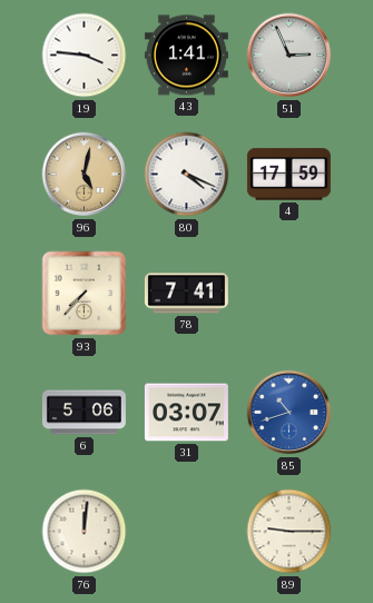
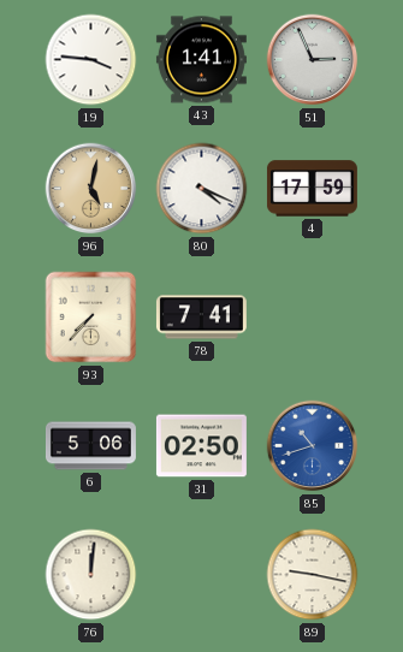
31: 03:07 -> 02:50 (201, 446)
89: 9:15 -> 9:17 (313, 575)
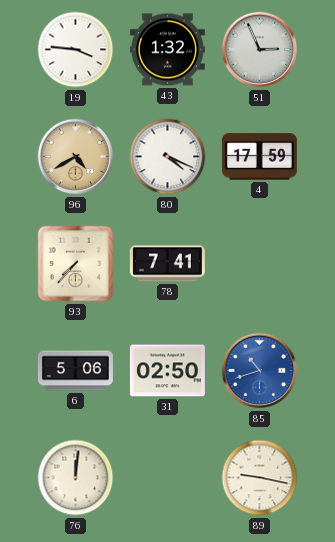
43: 1:41 -> 1:32 (167, 50)
96: 5:02 -> 4:40 (76, 157)
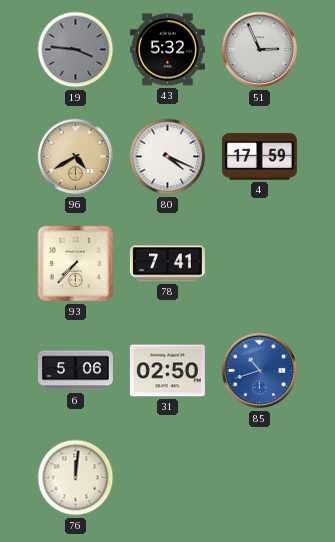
19 dial: white -> grey (76, 50)
43: 1:32 -> 5:32 (167, 50)
89: 9:17 -> none (260, 478)
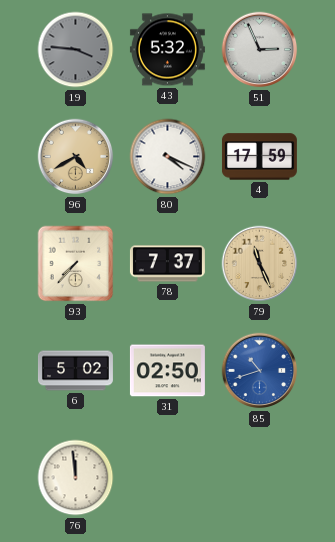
78: 7:41 -> 7:37 (167, 264)
79: none -> 11:26 (260, 264)
6: 5:06 -> 5:02 (75, 371)
76: 12:01 -> 11:59 (76, 478)
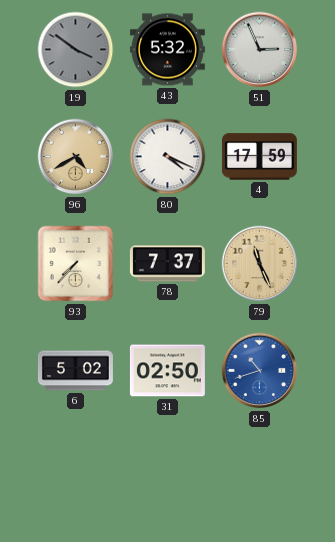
19: 3:46 -> 3:51 (76, 50)
76: 11:59 -> none (76, 478)
